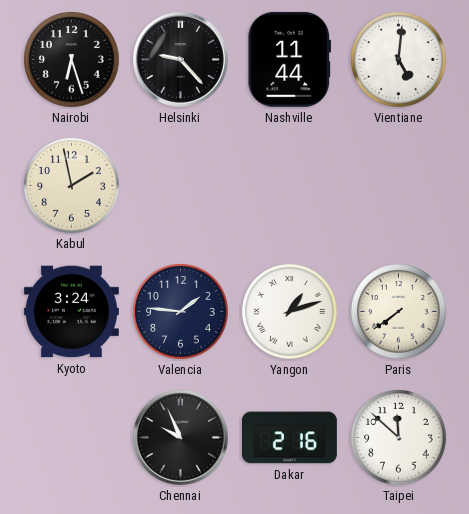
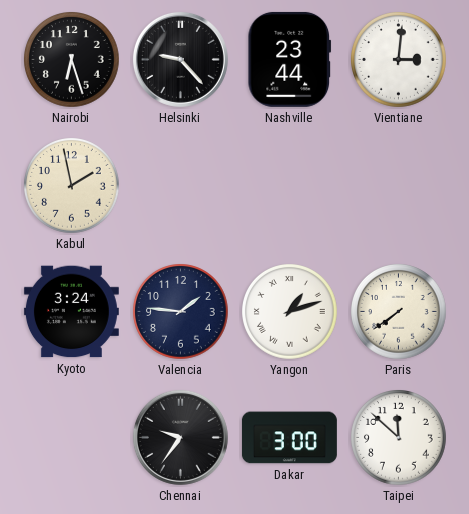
Nashville: 11:44 -> 23:44 (290, 59)
Vientiane: 5:01 -> 3:01 (399, 60)
Chennai: 9:56 -> 9:36 (180, 437)
Dakar: 2:16 -> 3:00 (289, 438)
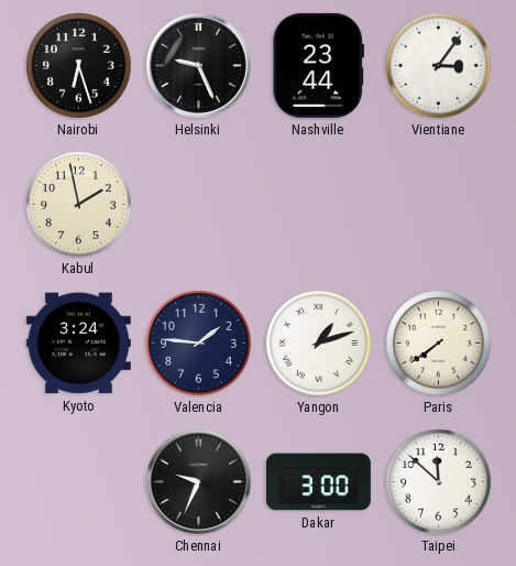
Helsinki: 9:23 -> 9:26 (198, 65)
Vientiane: 3:01 -> 3:06 (439, 66)
Chennai: 9:36 -> 9:34 (198, 481)
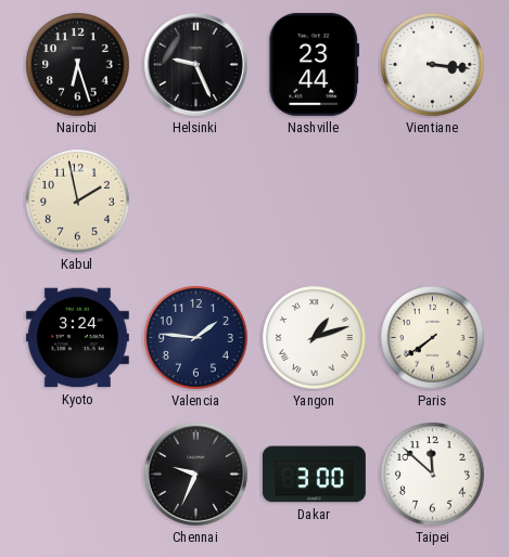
Vientiane: 3:06 -> 3:16 (433, 65)
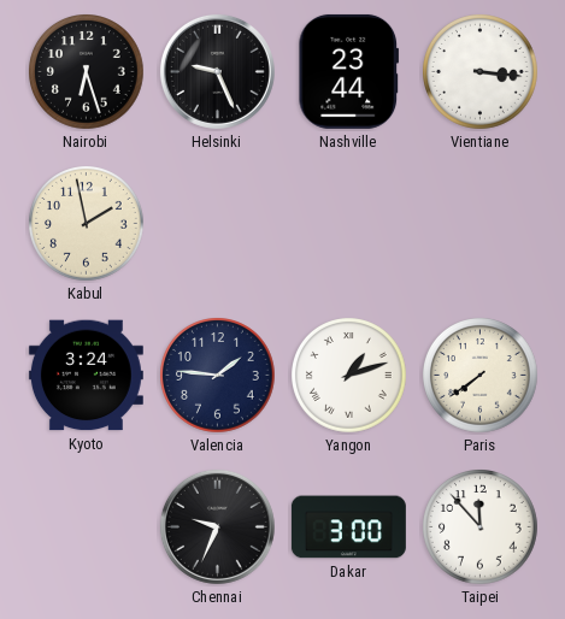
Taipei: 11:52 -> 11:53 (481, 527)
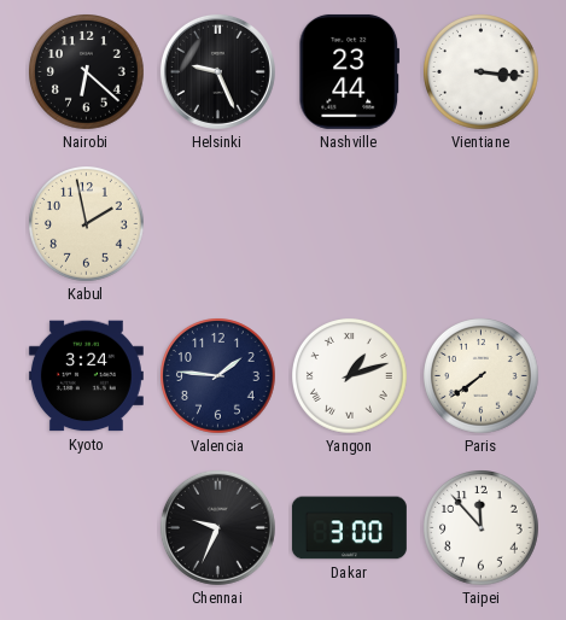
Nairobi: 6:27 -> 6:22 (87, 72)
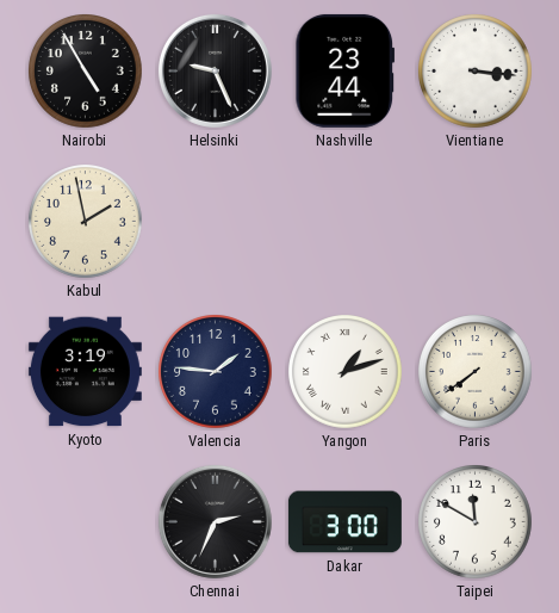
Nairobi: 6:22 -> 4:55 (86, 72)
Kyoto: 3:24 -> 3:19 (85, 372)
Chennai: 9:34 -> 2:34 (215, 521)
Taipei: 11:53 -> 11:50 (476, 522)
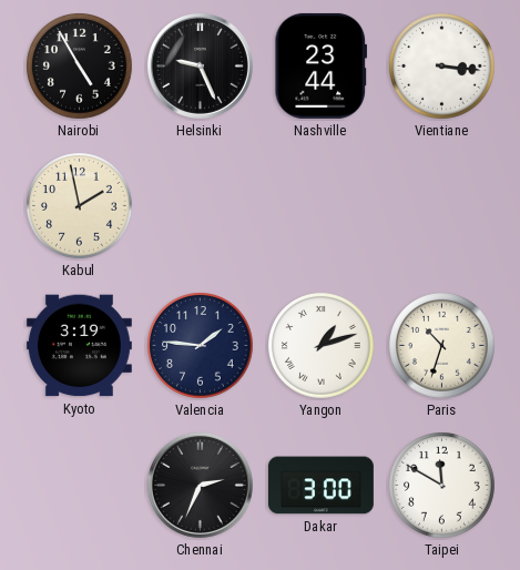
Paris: 7:39 -> 10:33 (442, 346)
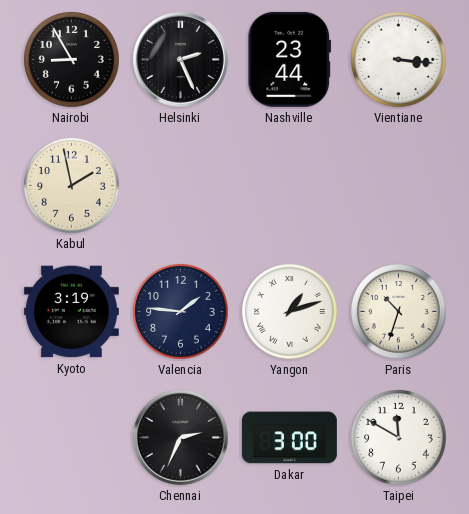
Nairobi: 4:55 -> 8:55 (72, 60)
Helsinki: 9:26 -> 2:26 (180, 59)
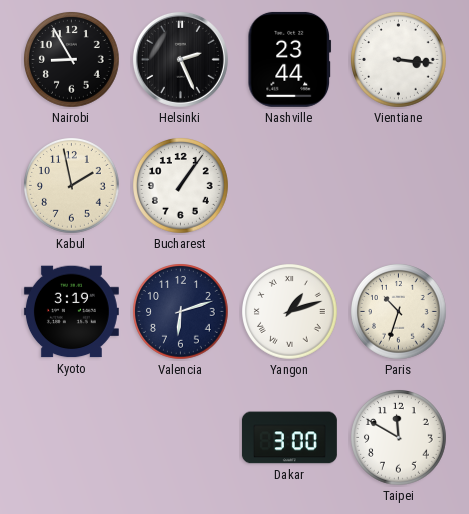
Bucharest: none -> 1:06 (181, 186)
Valencia: 1:46 -> 6:12 (181, 312)
Chennai: 2:34 -> none (180, 437)
